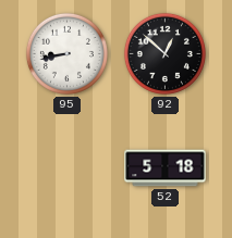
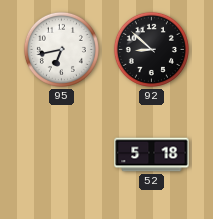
95: 8:43 -> 6:43 (61, 49)
92: 12:52 -> 8:52 (151, 49)
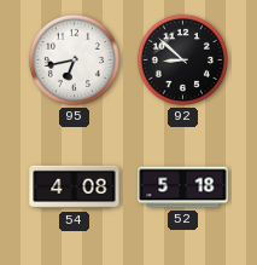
54: none -> 4:08 (75, 188)
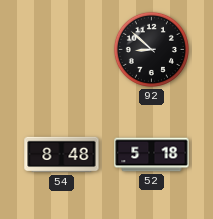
95: 6:43 -> none (74, 59)
54: 4:08 -> 8:48 (62, 155)
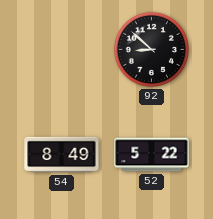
54: 8:48 -> 8:49 (62, 155)
52: 5:18 -> 5:22 (152, 155)
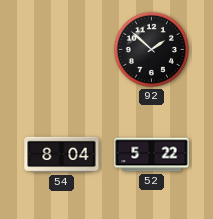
92: 8:52 -> 1:52 (151, 49)
54: 8:49 -> 8:04 (62, 155)
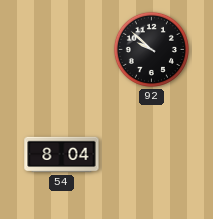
92: 1:52 -> 9:52 (151, 49)
52: 5:22 -> none (152, 155)
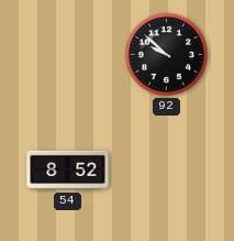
54: 8:04 -> 8:52 (68, 171)
